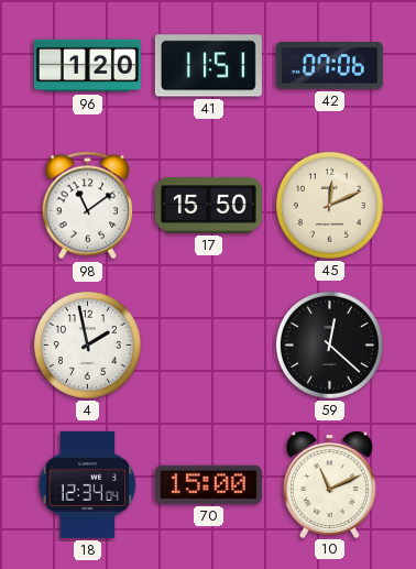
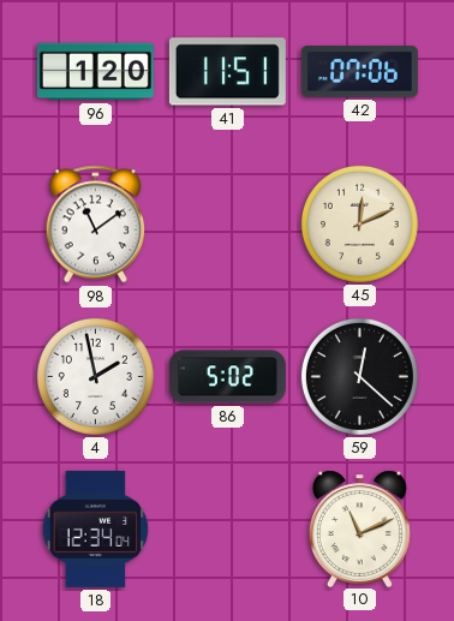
17: 15:50 -> none (208, 206)
86: none -> 5:02 (227, 377)
70: 15:00 -> none (208, 484)
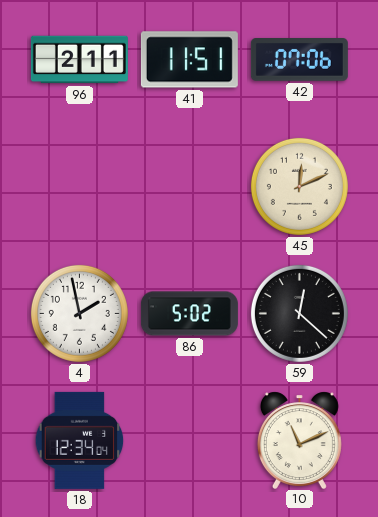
96: 1:20 -> 2:11 (79, 60)
98: 11:09 -> none (96, 225)
